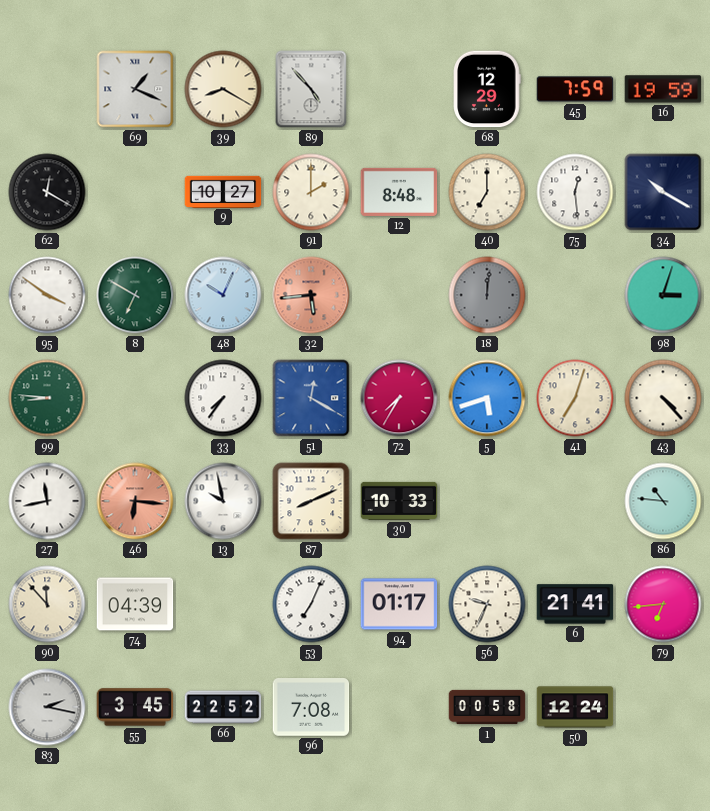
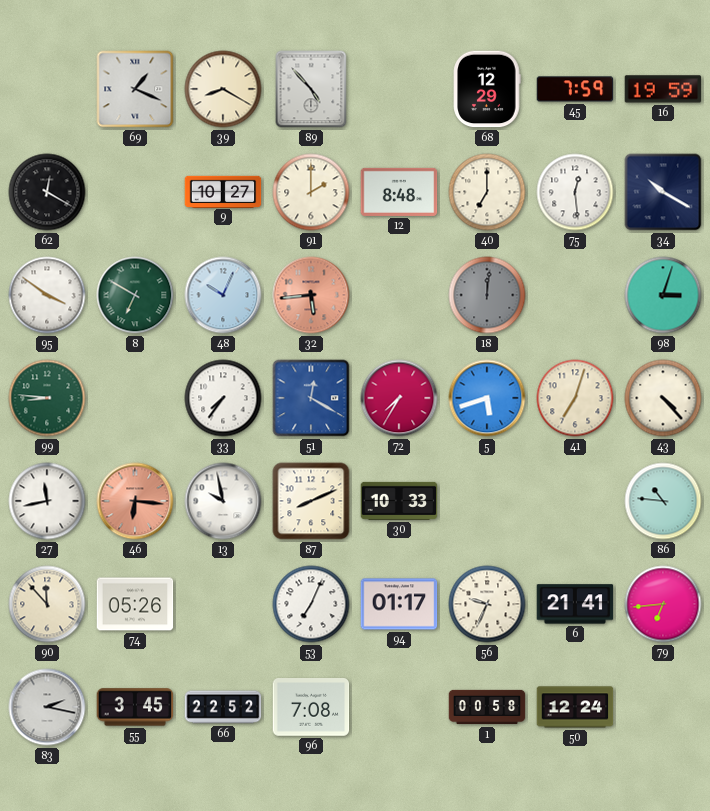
74: 04:39 -> 05:26 (135, 604)
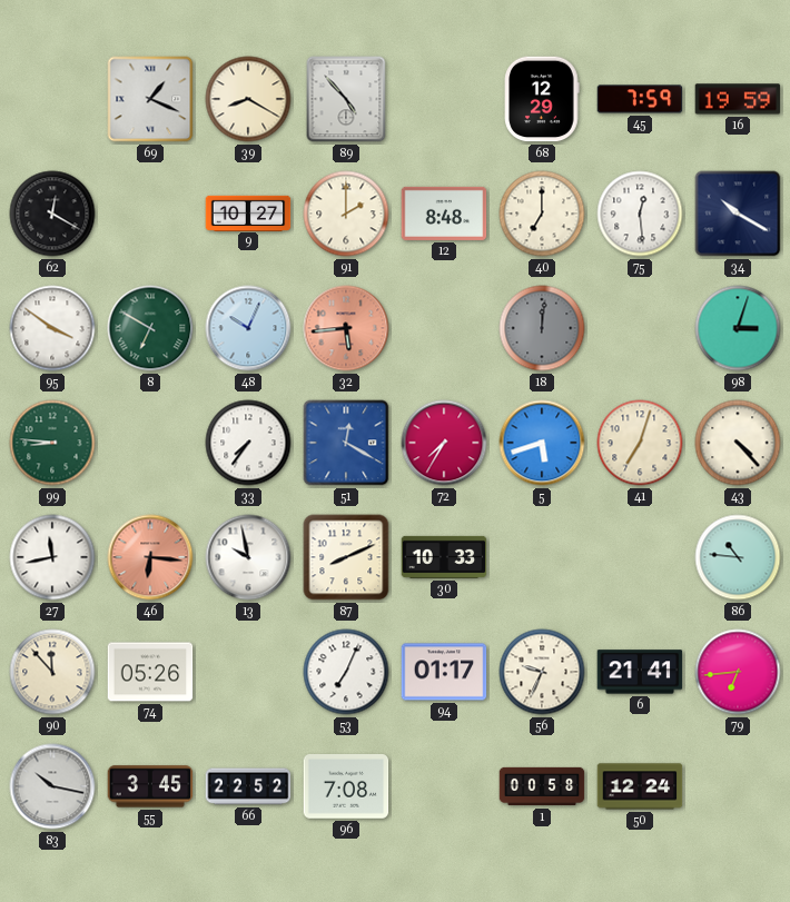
83: 2:17 -> 10:17 (52, 786)
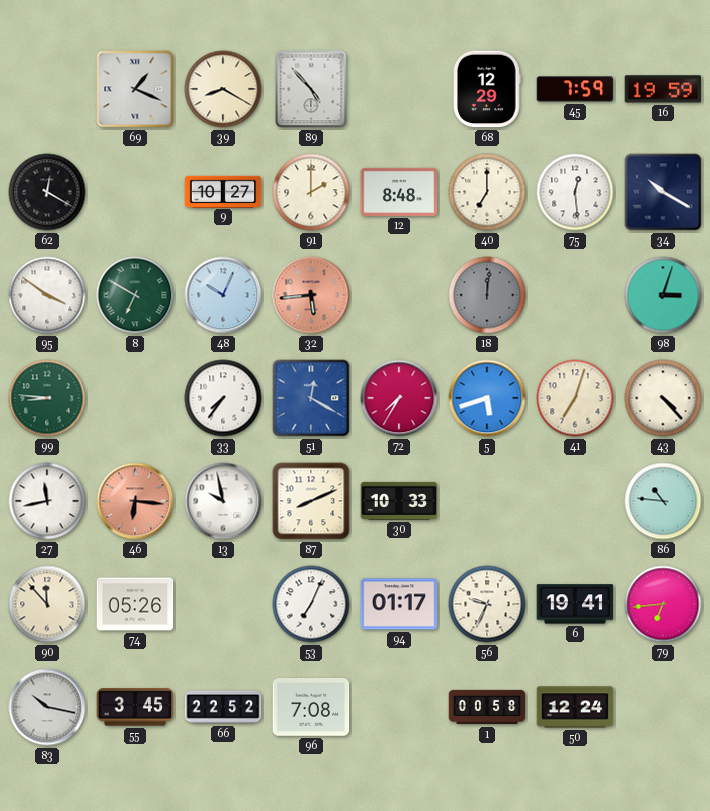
6: 21:41 -> 19:41 (575, 604)
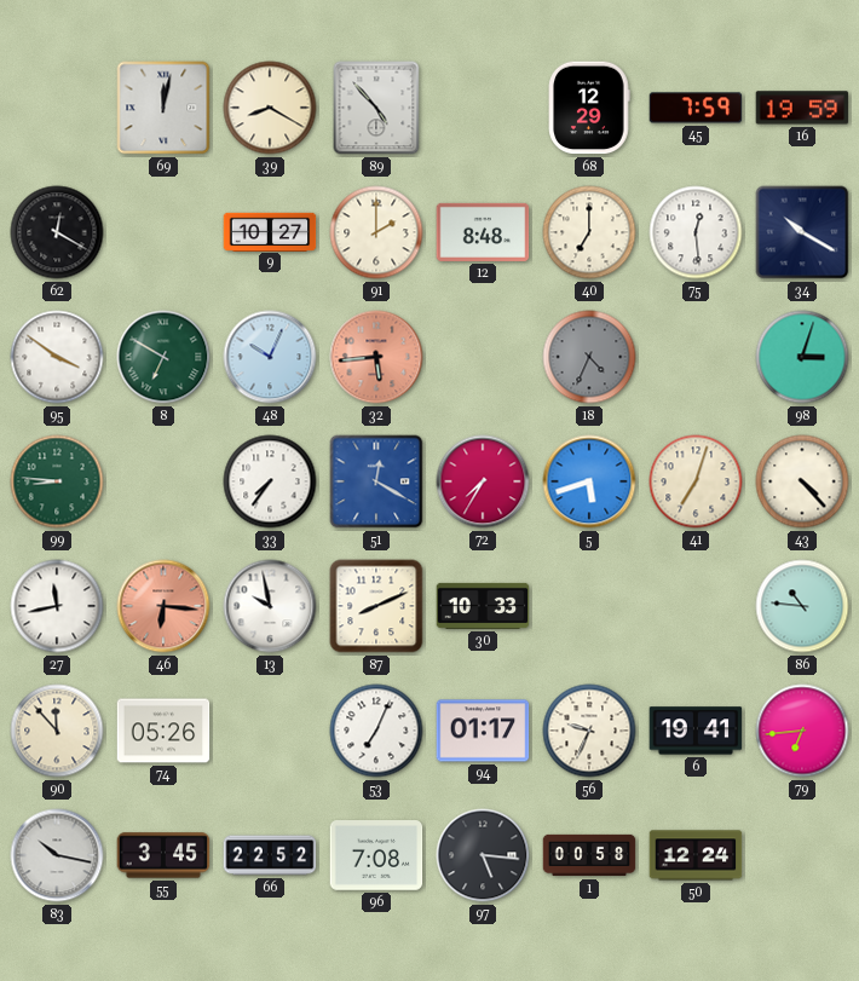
69: 1:19 -> 12:02 (163, 108)
18: 12:01 -> 4:34 (589, 357)
97: none -> 5:16 (483, 855)
